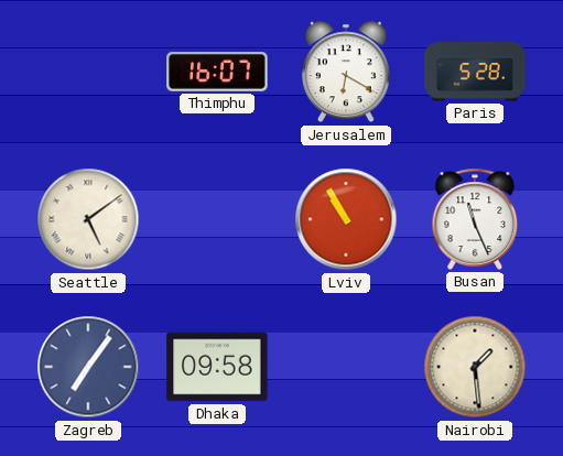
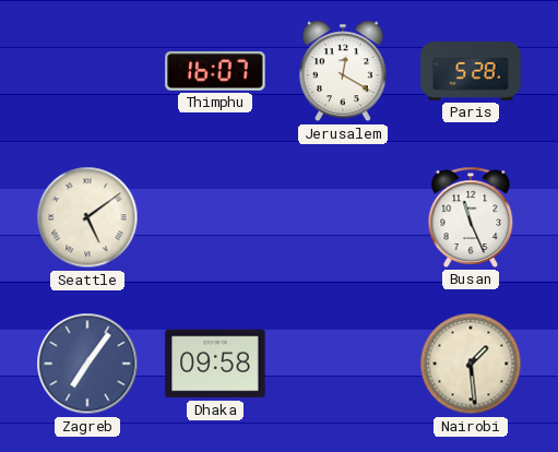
Jerusalem: 6:20 -> 12:20 (343, 71)
Lviv: 10:55 -> none (346, 219)
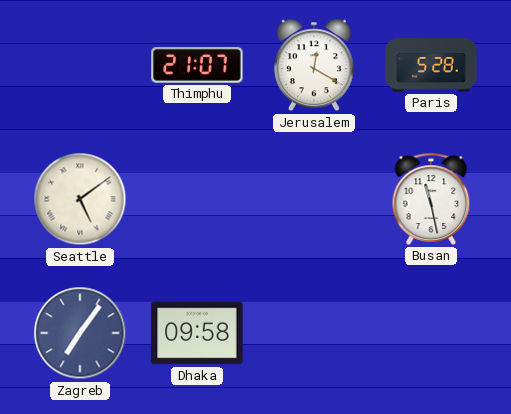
Thimphu: 16:07 -> 21:07 (197, 65)
Busan: 11:26 -> 11:28 (431, 199)
Nairobi: 1:29 -> none (471, 364)
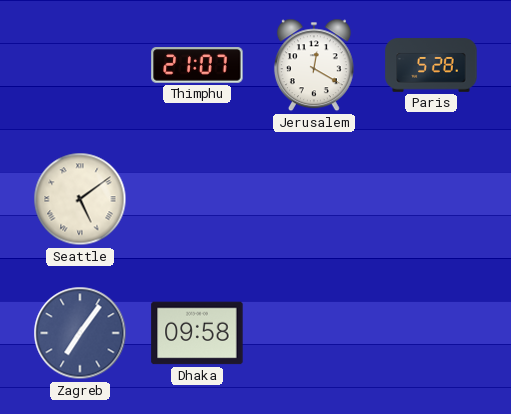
Busan: 11:28 -> none (431, 199)
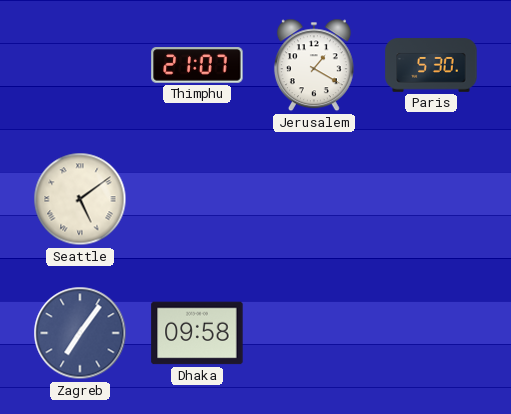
Jerusalem: 12:20 -> 1:20 (314, 65)
Paris: 5:28 -> 5:30 (431, 65)
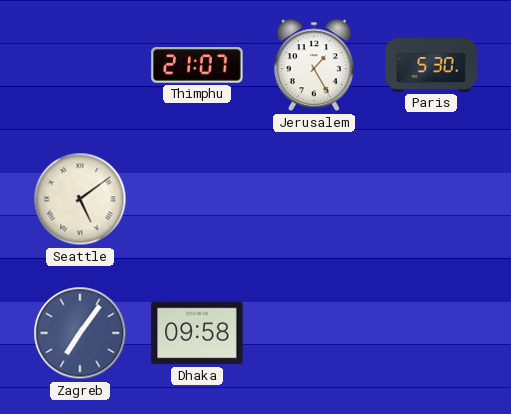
Jerusalem: 1:20 -> 1:25 (314, 65)
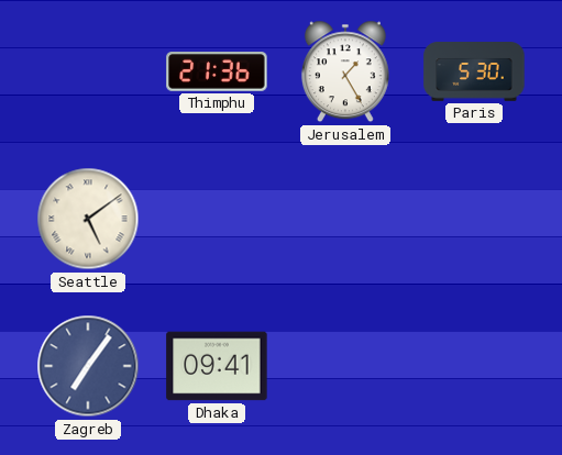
Thimphu: 21:07 -> 21:36 (217, 71)
Dhaka: 09:58 -> 09:41 (217, 366)
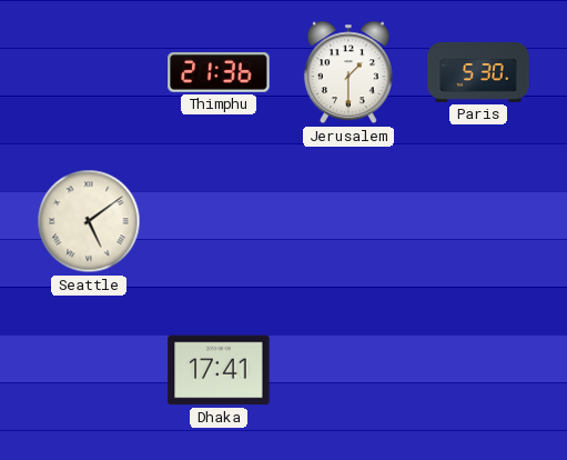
Jerusalem: 1:25 -> 1:30 (348, 72)
Zagreb: 7:06 -> none (88, 366)
Dhaka: 09:41 -> 17:41 (219, 370)
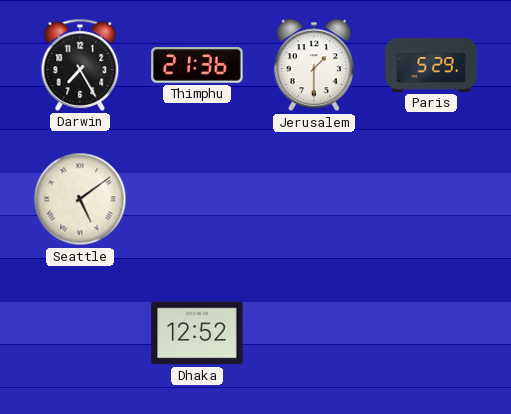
Darwin: none -> 7:25 (80, 65)
Paris: 5:30 -> 5:29 (431, 65)
Dhaka: 17:41 -> 12:52 (197, 333)
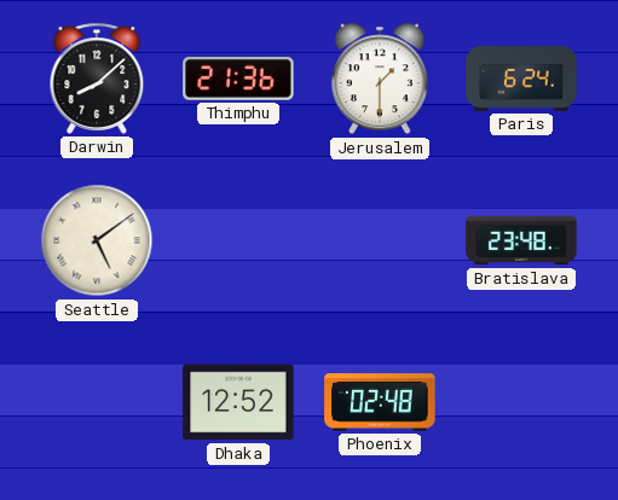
Darwin: 7:25 -> 8:08 (97, 79)
Paris: 5:29 -> 6:24 (521, 79)
Bratislava: none -> 23:48 (521, 240)
Phoenix: none -> 02:48 (380, 402)
